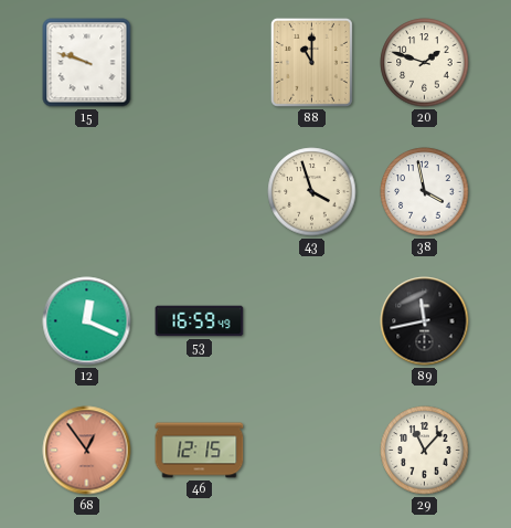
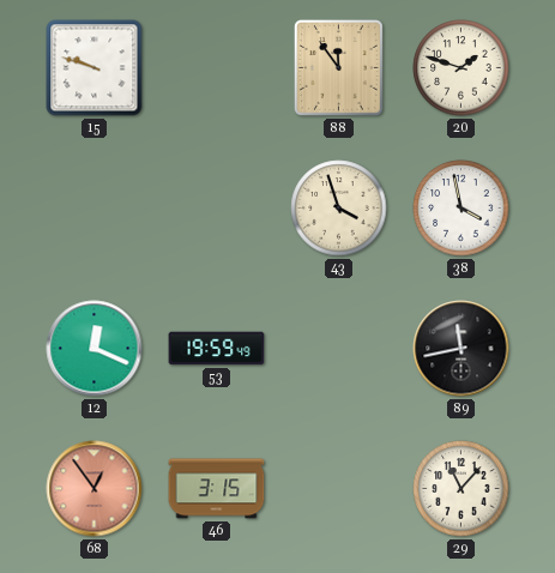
88: 11:00 -> 11:54 (338, 67)
53: 16:59 -> 19:59 (217, 349)
46: 12:15 -> 3:15 (217, 489)
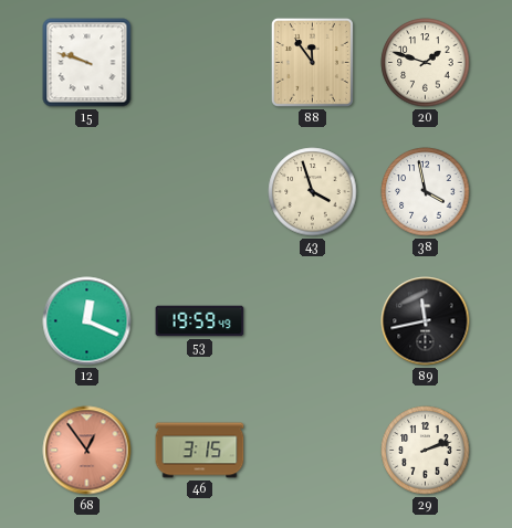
29: 11:07 -> 2:12 (426, 451)
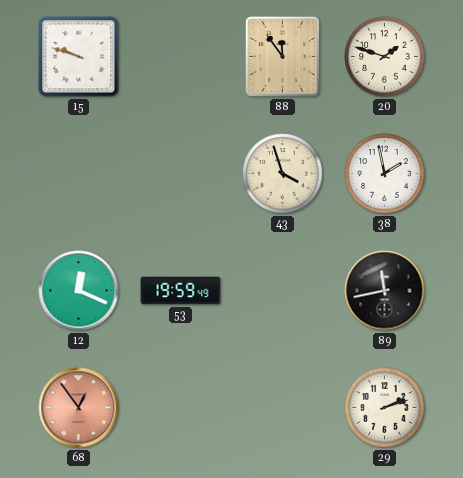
38: 3:58 -> 1:58 (385, 174)
46: 3:15 -> none (200, 451)
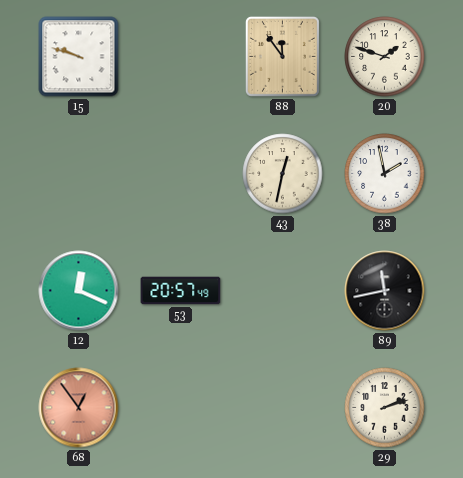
43: 3:57 -> 12:32 (283, 174)
53: 19:59 -> 20:57 (181, 291)
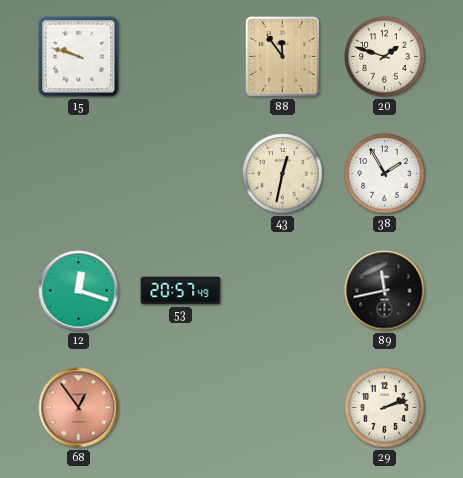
38: 1:58 -> 1:55 (385, 174)
12: 12:19 -> 12:18 (79, 291)
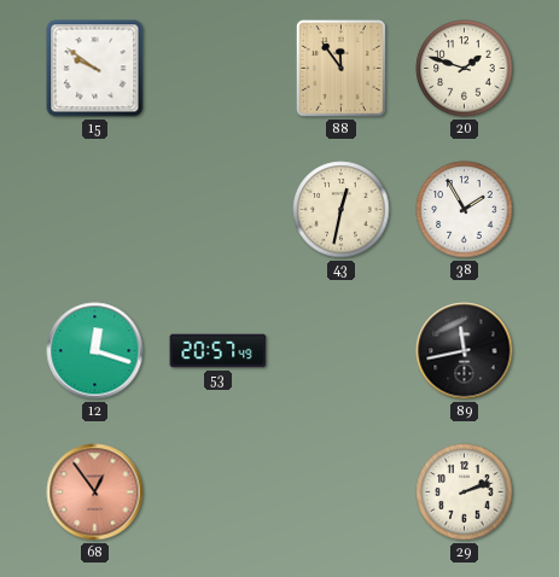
15: 9:48 -> 9:51 (95, 69)
